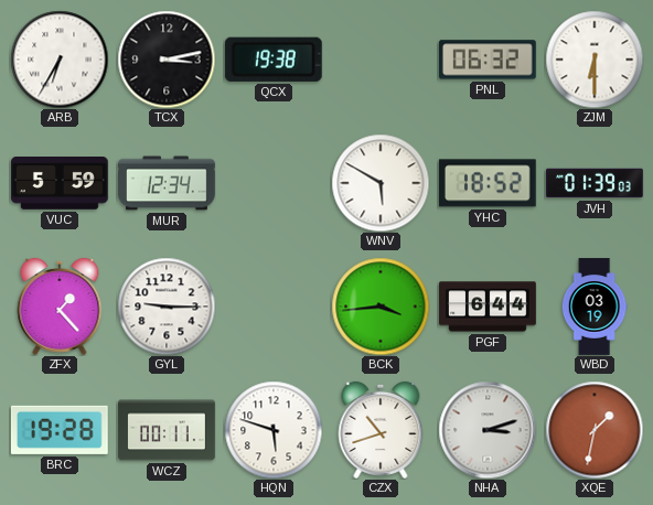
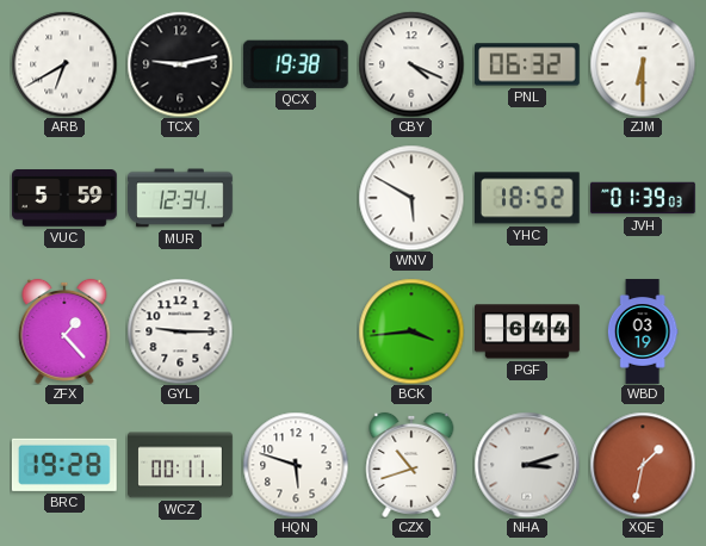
ARB: 6:35 -> 6:40 (64, 64)
TCX: 3:13 -> 9:13 (180, 64)
CBY: none -> 4:19 (411, 64)
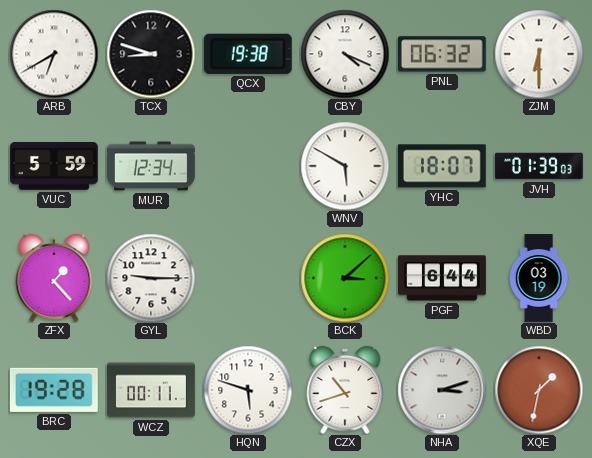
TCX: 9:13 -> 8:48 (151, 54)
YHC: 18:52 -> 18:07 (442, 166)
BCK: 3:44 -> 3:08 (345, 278)
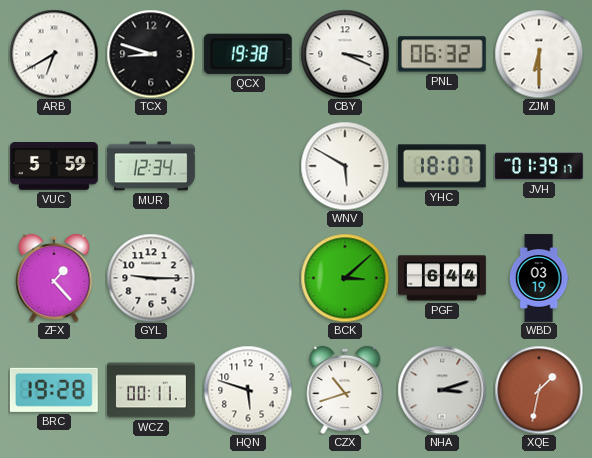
CBY: 4:19 -> 3:19 (345, 54)
JVH: 01:39:03 -> 01:39:17 (540, 166)
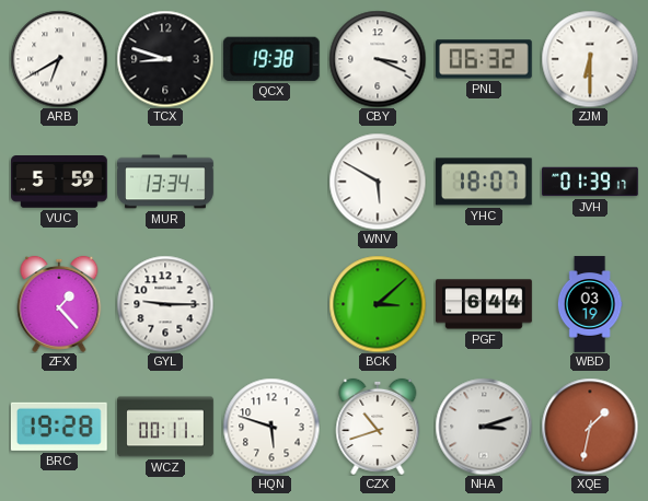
MUR: 12:34 -> 13:34 (165, 182)
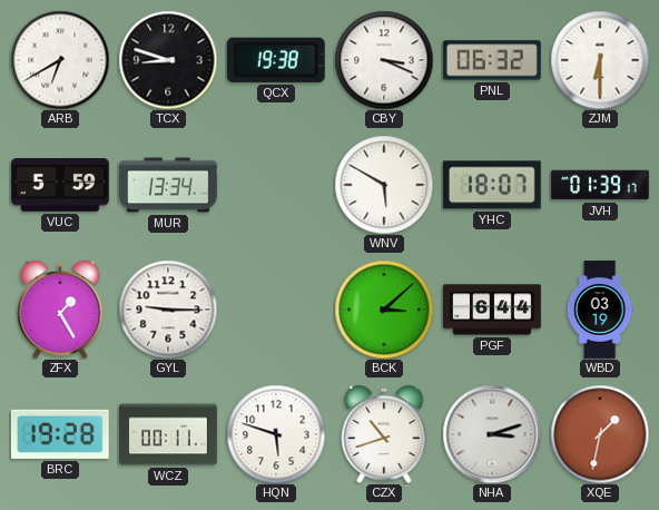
ZFX: 1:23 -> 1:25 (60, 310)
